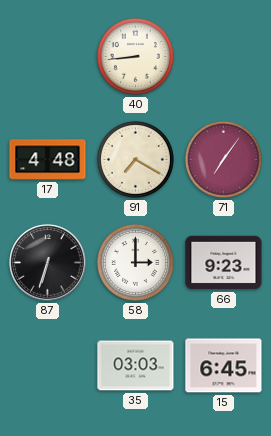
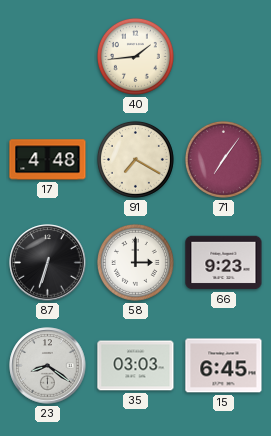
40: 8:44 -> 1:44 (135, 56)
23: none -> 8:21 (48, 366)
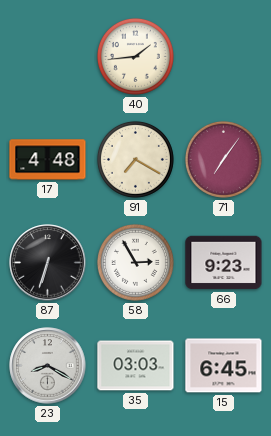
58: 3:00 -> 2:55 (135, 262)
23: 8:21 -> 8:20 (48, 366)
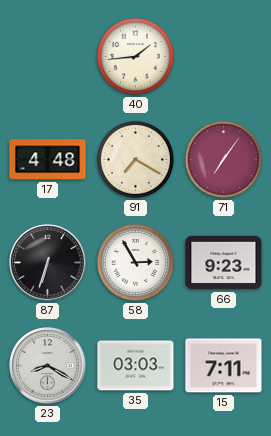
15: 6:45 -> 7:11 (224, 366)
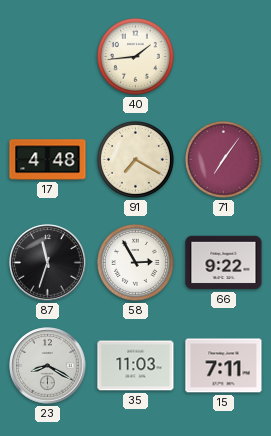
87: 6:33 -> 11:33 (48, 263)
66: 9:23 -> 9:22 (224, 263)
35: 03:03 -> 11:03 (136, 366)
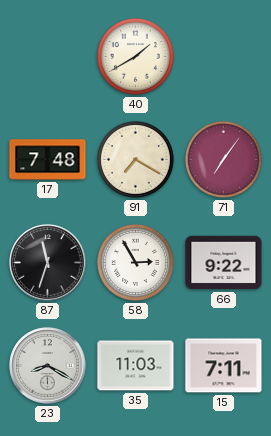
40: 1:44 -> 1:40 (135, 56)
17: 4:48 -> 7:48 (48, 160)
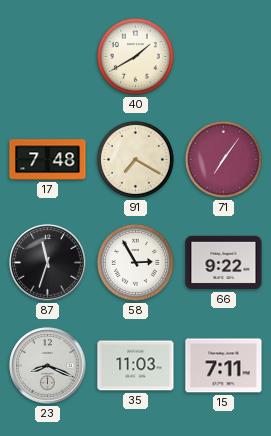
23: 8:20 -> 8:19 (48, 366)
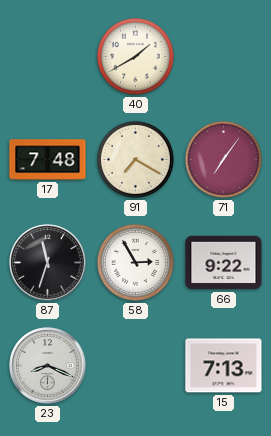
35: 11:03 -> none (136, 366)
15: 7:11 -> 7:13 (224, 366)
